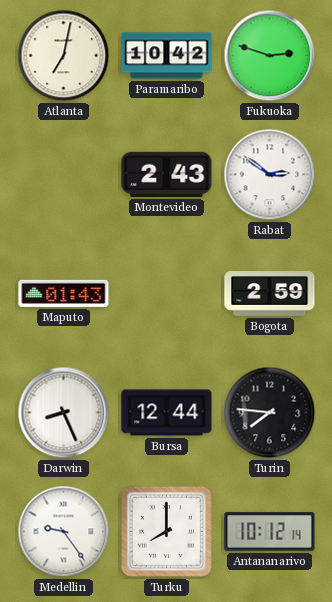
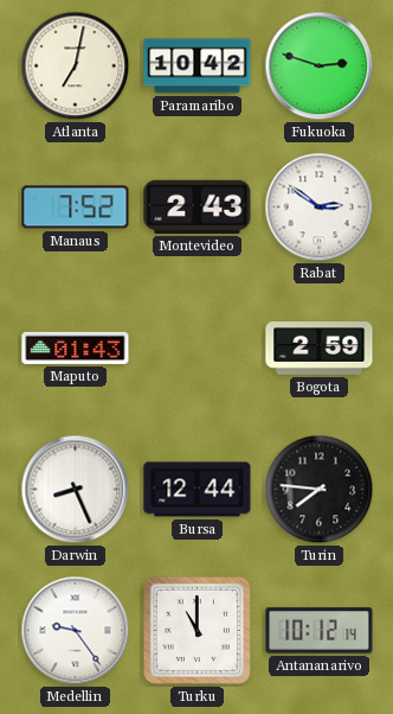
Manaus: none -> 7:52 (76, 208)
Turku: 8:00 -> 11:00 (196, 630)
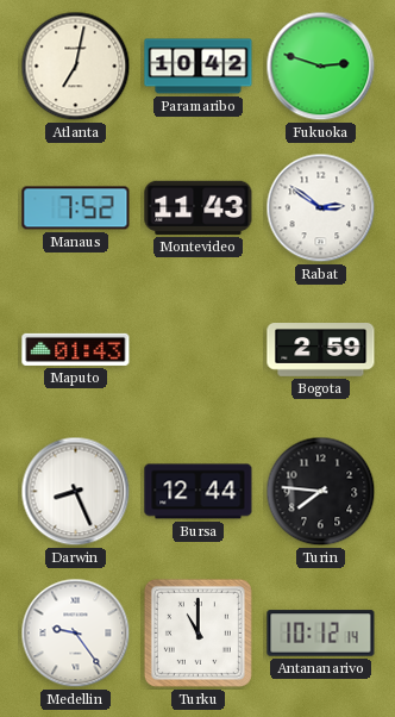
Montevideo: 2:43 -> 11:43 (199, 207)
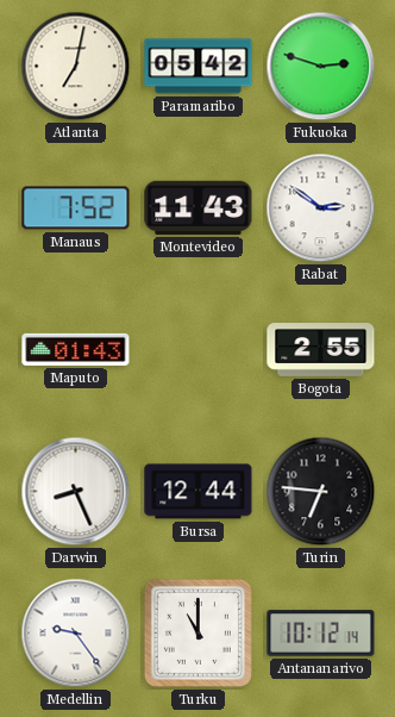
Paramaribo: 10:42 -> 05:42 (199, 67)
Bogota: 2:59 -> 2:55 (321, 350)
Turin: 7:46 -> 6:46 (321, 492)
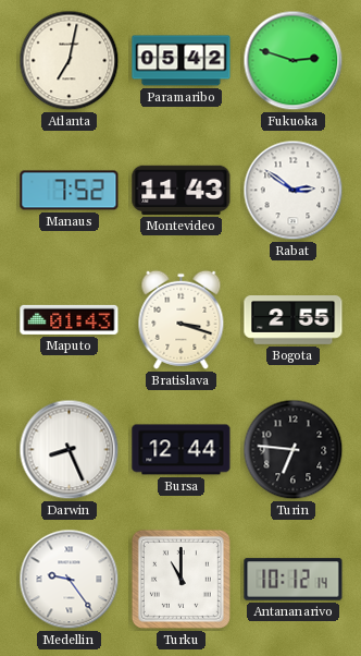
Bratislava: none -> 3:18 (182, 319)
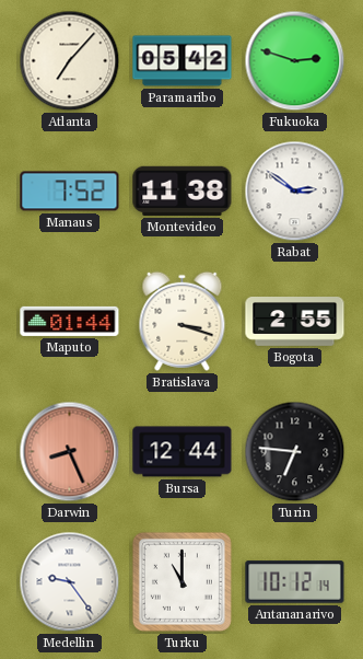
Atlanta: 7:02 -> 7:07 (70, 61)
Montevideo: 11:43 -> 11:38 (183, 190)
Maputo: 01:43 -> 01:44 (70, 321)
Darwin dial: white -> salmon (70, 452)
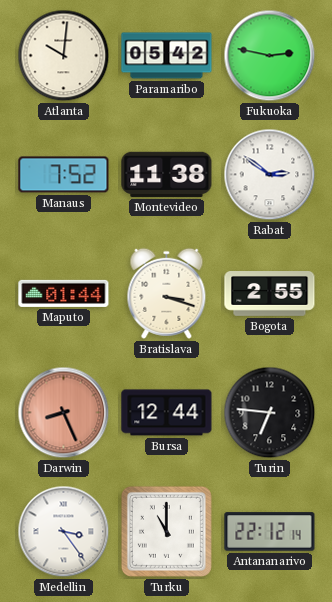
Atlanta: 7:07 -> 10:01 (64, 56)
Fukuoka: 2:48 -> 2:47 (270, 56)
Medellin: 9:24 -> 3:24 (64, 532)
Antananarivo: 10:12 -> 22:12 (270, 532)
